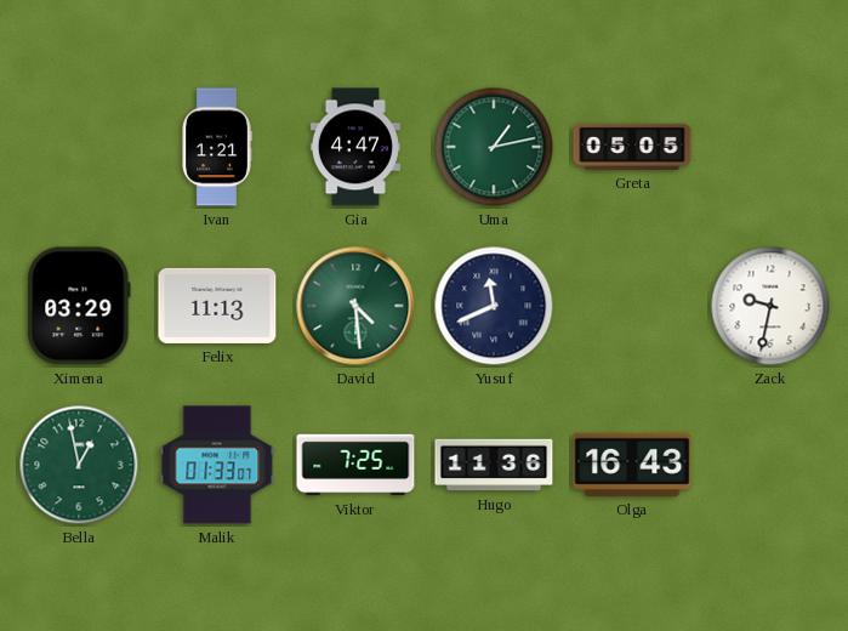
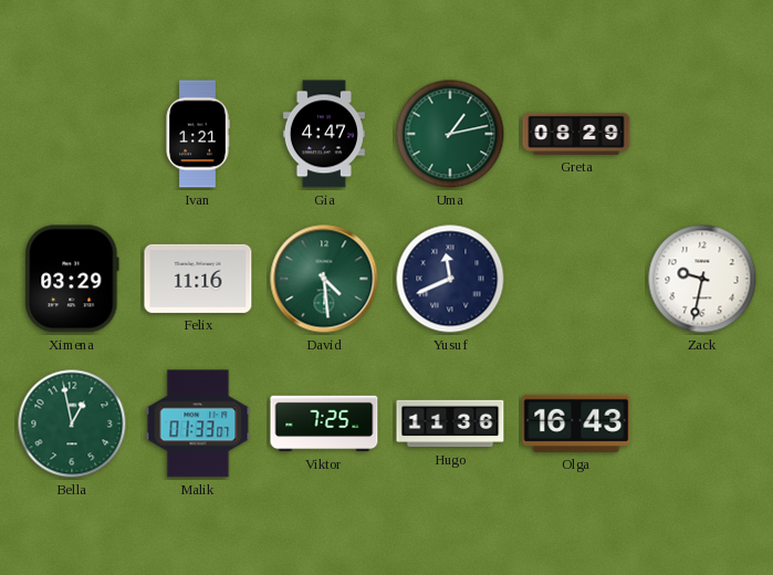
Greta: 05:05 -> 08:29 (576, 134)
Felix: 11:13 -> 11:16 (198, 279)
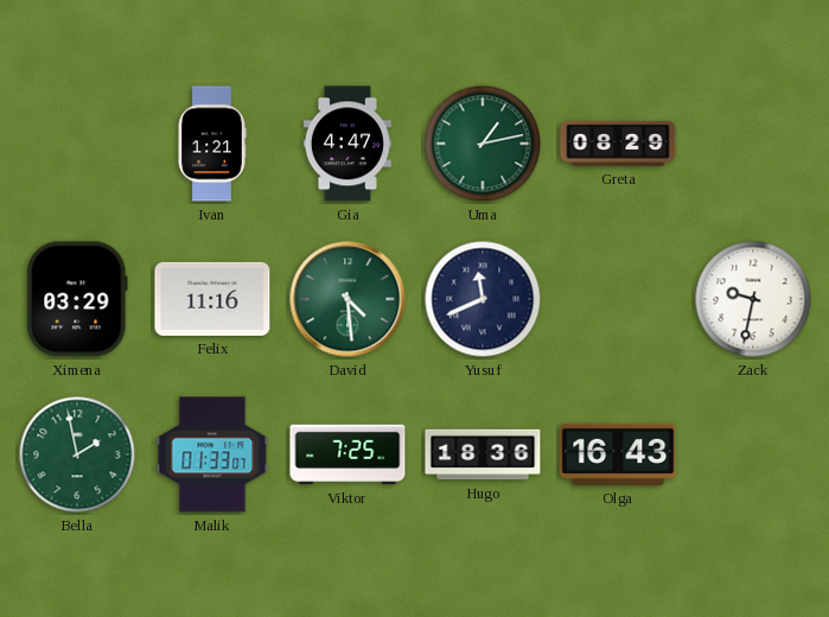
Bella: 12:58 -> 1:58 (77, 454)
Hugo: 11:36 -> 18:36 (483, 454)
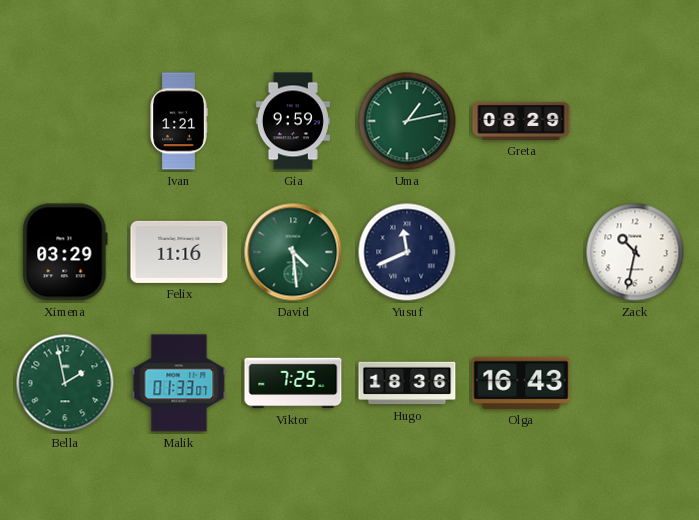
Gia: 4:47 -> 9:59 (293, 121)
Zack: 9:32 -> 10:32 (635, 252)
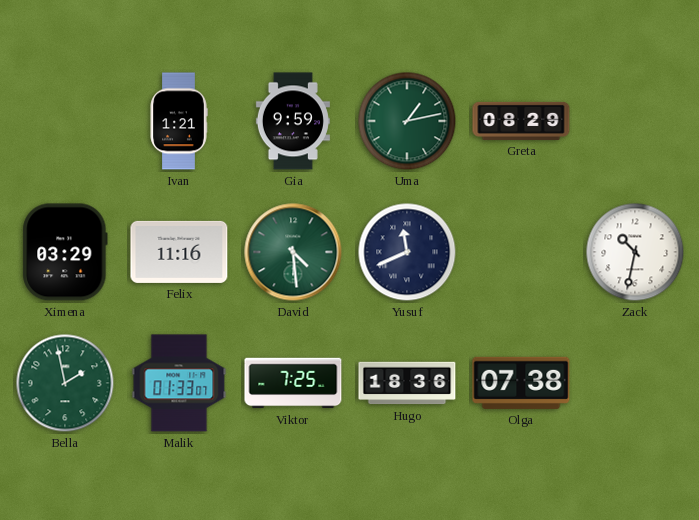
Olga: 16:43 -> 07:38 (521, 383)
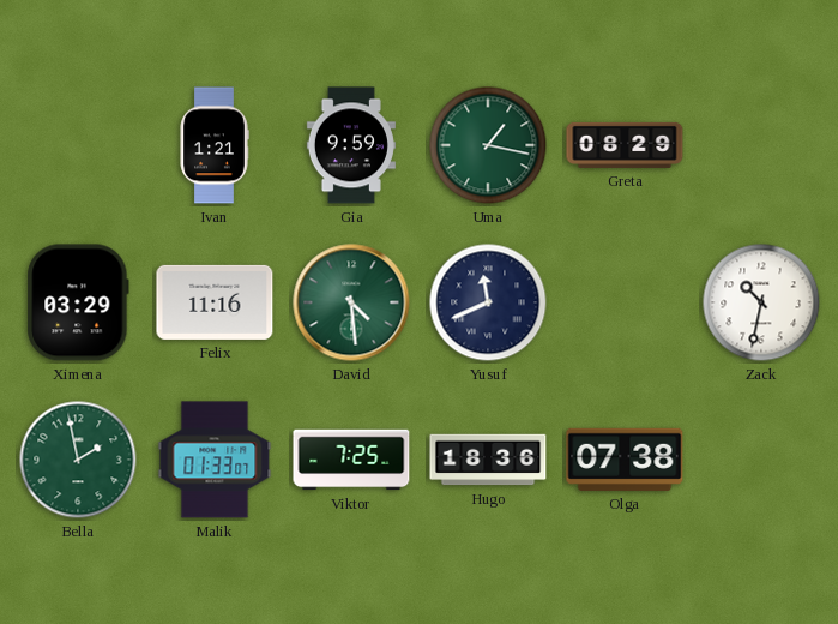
Uma: 1:13 -> 1:17 (488, 145)
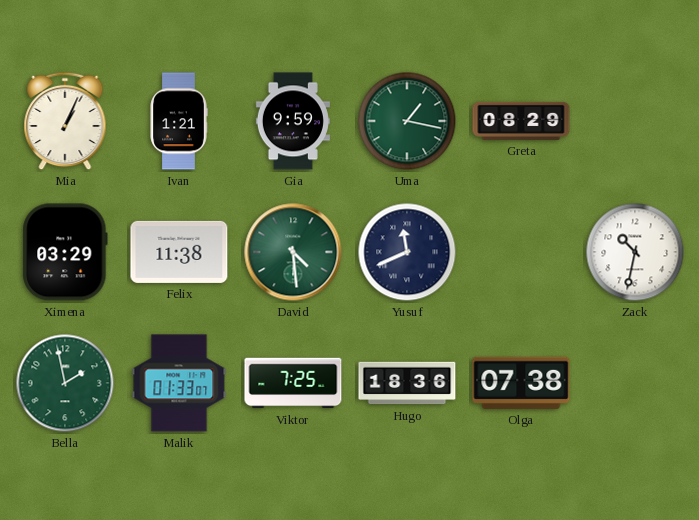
Mia: none -> 1:04 (65, 121)
Felix: 11:16 -> 11:38 (179, 252)
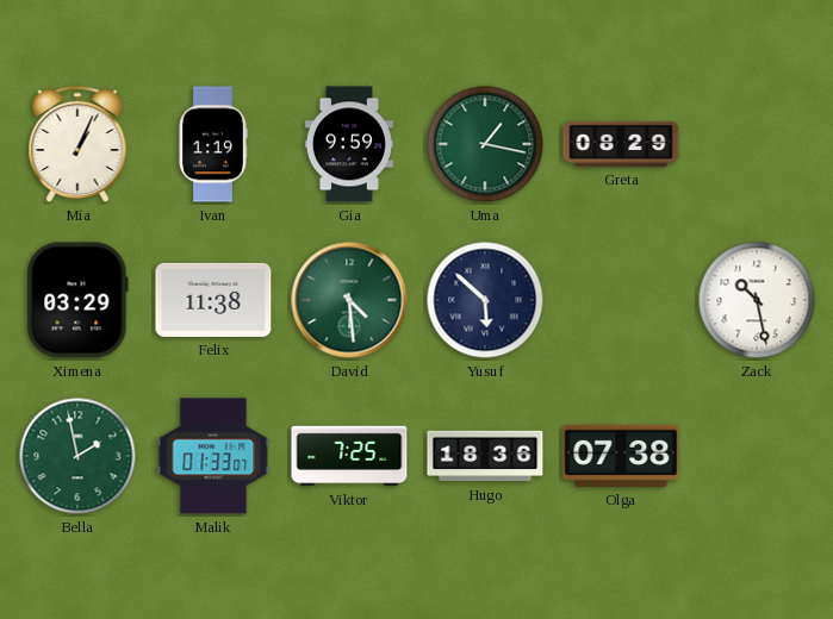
Ivan: 1:21 -> 1:19 (213, 144)
Yusuf: 11:41 -> 5:52 (485, 300)
Zack: 10:32 -> 10:28 (757, 300)
